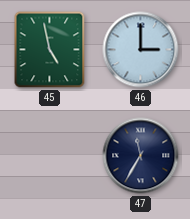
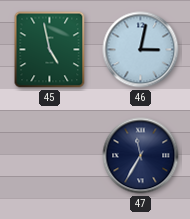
46: 3:00 -> 3:02 (141, 50)
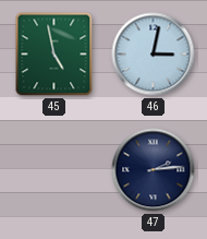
47: 11:35 -> 2:14 (154, 170)
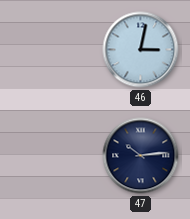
45: 4:58 -> none (54, 55)
47: 2:14 -> 10:14 (141, 156)
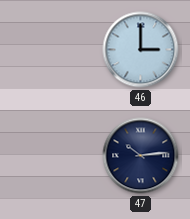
46: 3:02 -> 3:00 (141, 50)
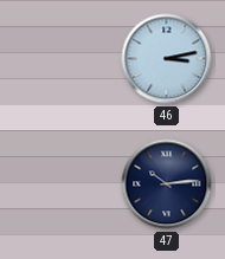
46: 3:00 -> 3:13 (167, 59)
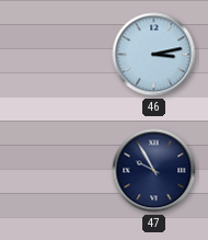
47: 10:14 -> 9:55 (154, 171)
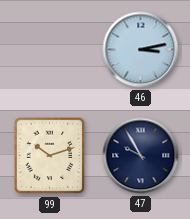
99: none -> 10:12 (50, 156)
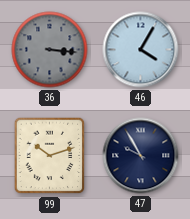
36: none -> 3:16 (50, 50)
46: 3:13 -> 4:05 (141, 50)
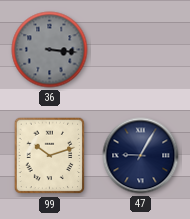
46: 4:05 -> none (141, 50)
47: 9:55 -> 9:05 (141, 156)
